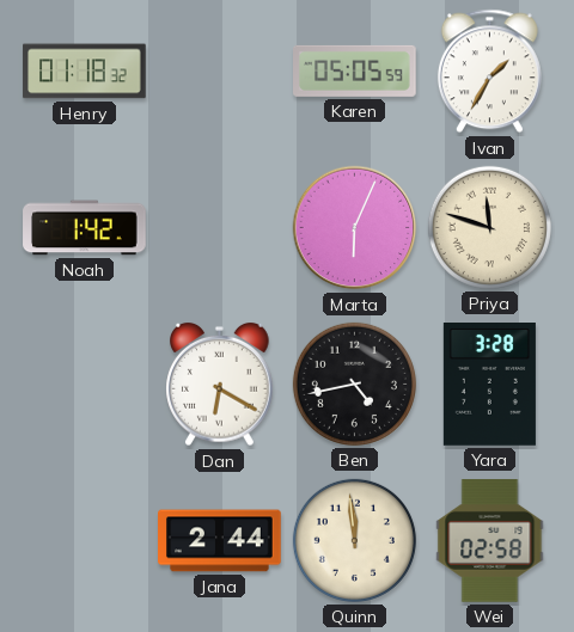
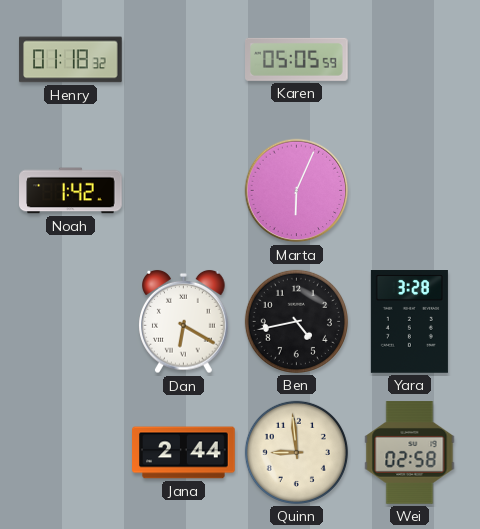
Ivan: 1:35 -> none (489, 72)
Priya: 11:48 -> none (489, 227)
Quinn: 11:59 -> 8:59 (296, 452)
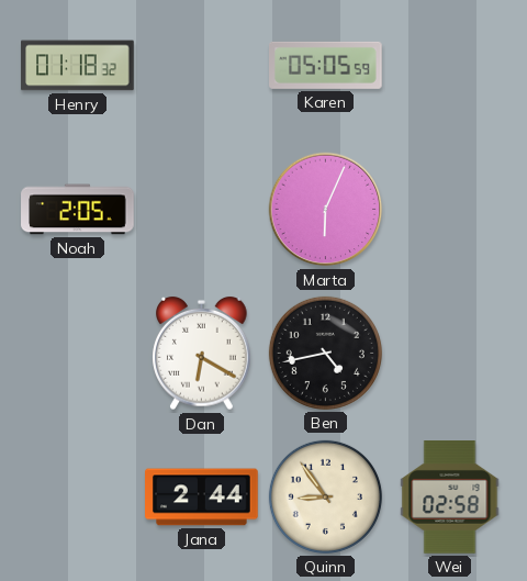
Noah: 1:42 -> 2:05 (78, 210)
Yara: 3:28 -> none (409, 322)
Quinn: 8:59 -> 8:54 (325, 496)
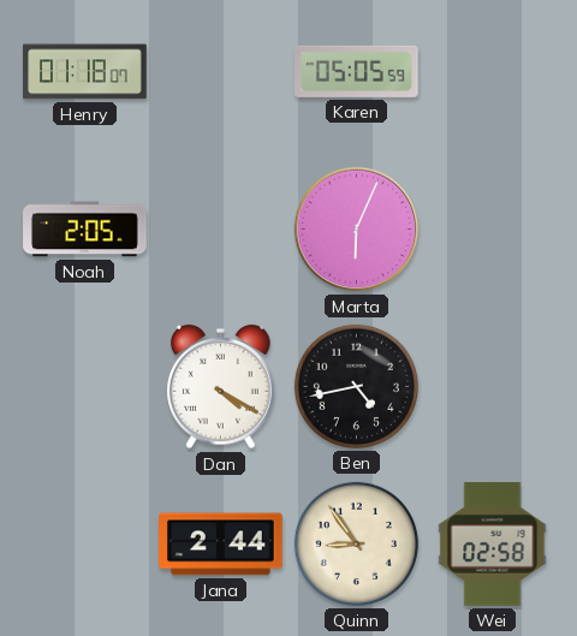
Henry: 01:18:32 -> 01:18:07 (85, 72)
Dan: 6:20 -> 4:20 (221, 387)
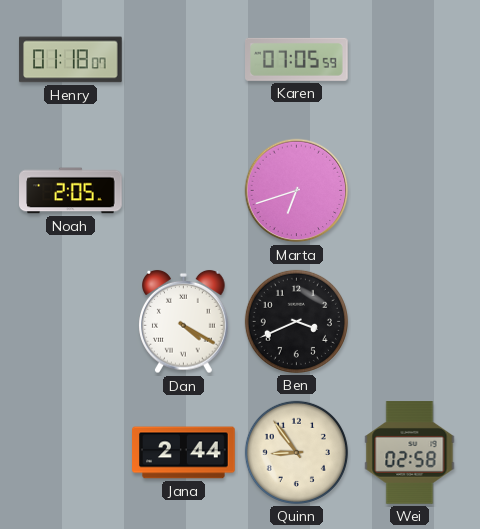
Karen: 05:05 -> 07:05 (297, 59)
Marta: 6:04 -> 6:42 (297, 191)
Ben: 4:43 -> 3:41 (296, 321)
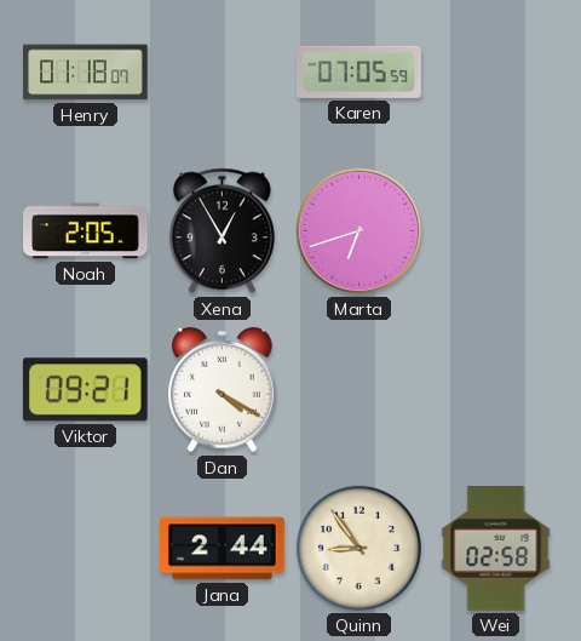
Xena: none -> 12:55 (222, 231)
Viktor: none -> 09:21 (85, 390)
Ben: 3:41 -> none (296, 321)
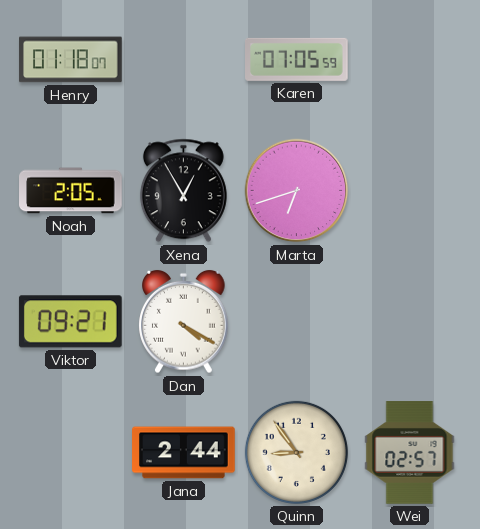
Wei: 02:58 -> 02:57 (410, 453)
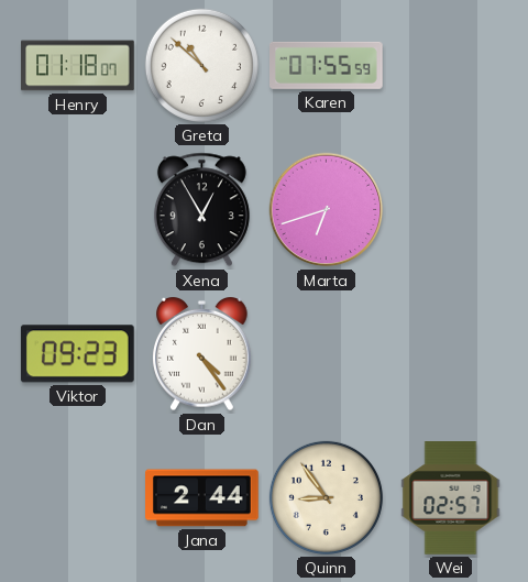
Greta: none -> 10:52 (201, 65)
Karen: 07:05 -> 07:55 (327, 65)
Noah: 2:05 -> none (71, 191)
Viktor: 09:21 -> 09:23 (77, 354)
Dan: 4:20 -> 4:24 (202, 354)
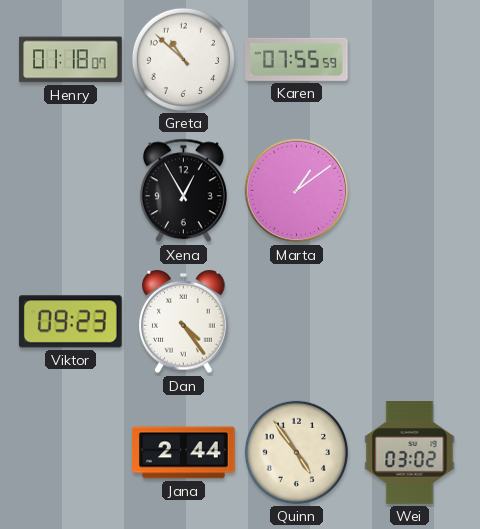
Marta: 6:42 -> 1:09 (297, 191)
Quinn: 8:54 -> 4:54 (296, 452)
Wei: 02:57 -> 03:02 (410, 453)
